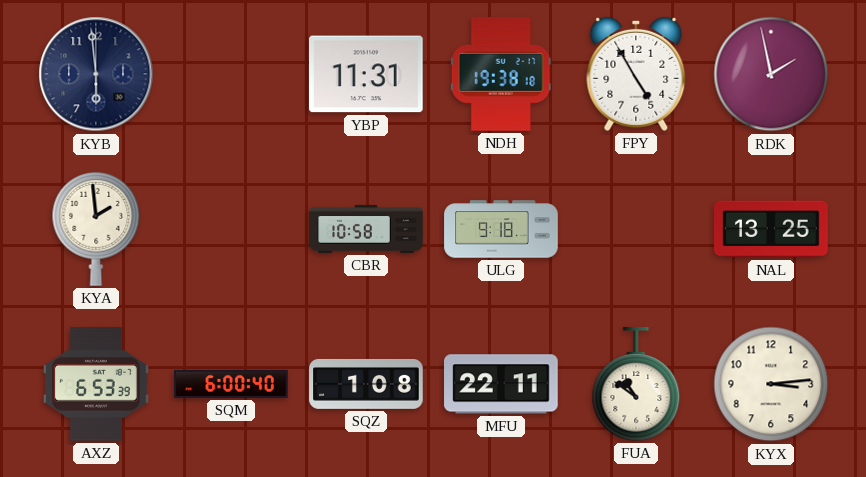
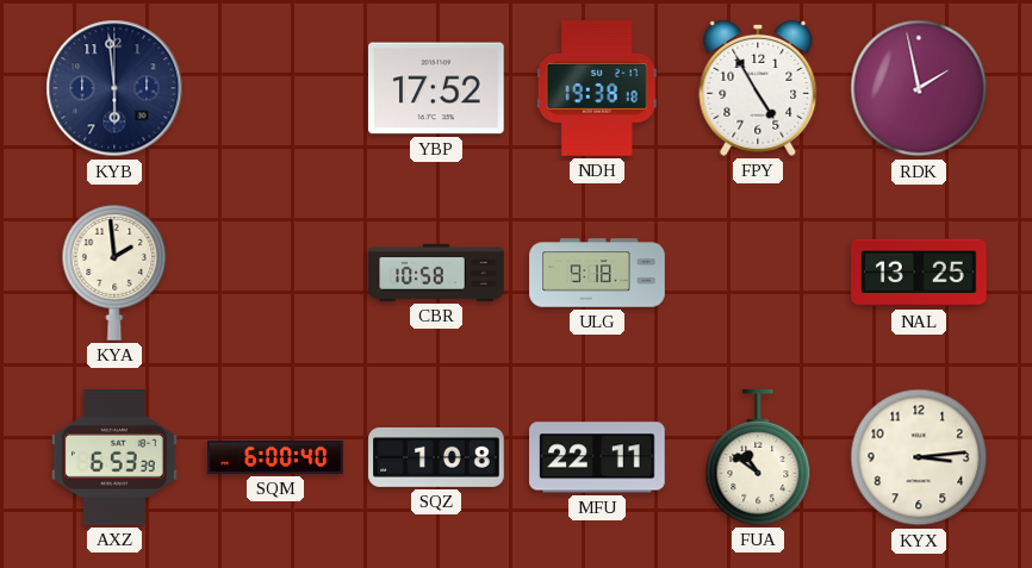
YBP: 11:31 -> 17:52 (437, 88)
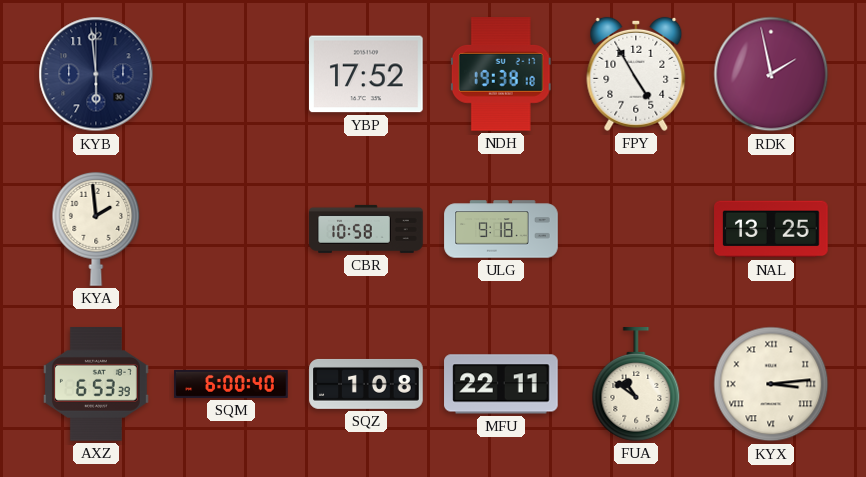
KYX numerals: Arabic -> Roman (771, 384)
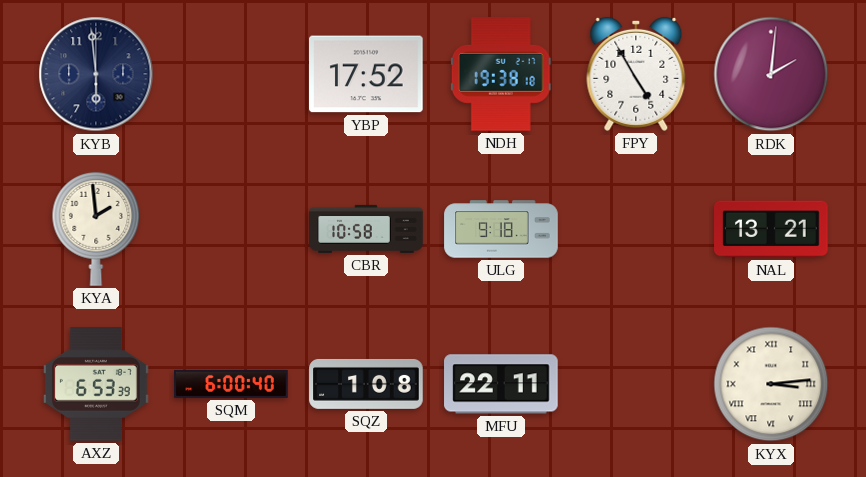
RDK: 1:58 -> 2:01 (771, 74)
NAL: 13:25 -> 13:21 (771, 229)
FUA: 10:51 -> none (636, 384)
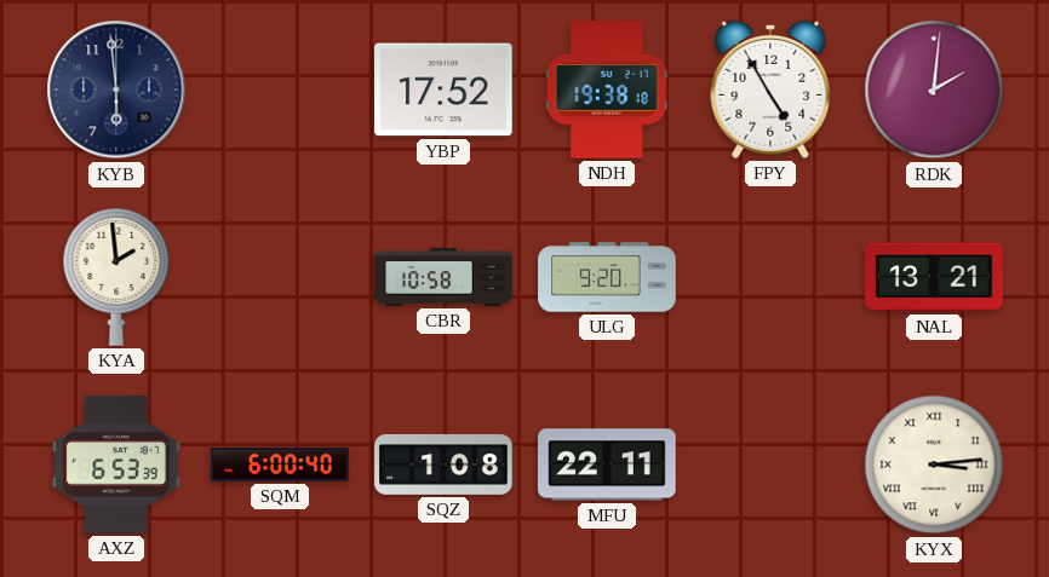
ULG: 9:18 -> 9:20 (607, 277)
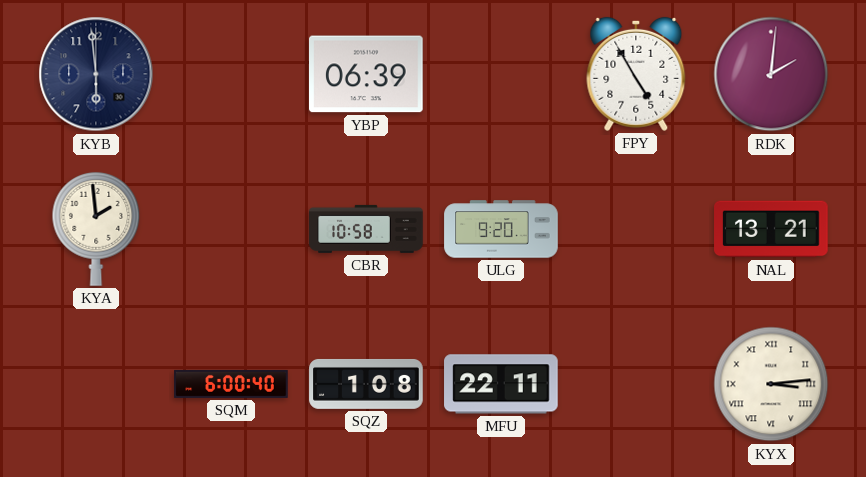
YBP: 17:52 -> 06:39 (367, 74)
NDH: 19:38 -> none (607, 90)
AXZ: 6:53 -> none (116, 465)
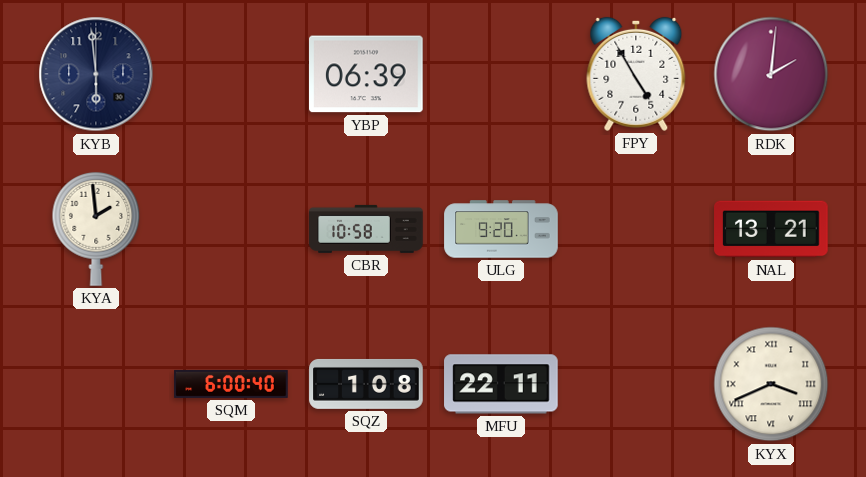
KYX: 3:14 -> 3:41 (771, 384)
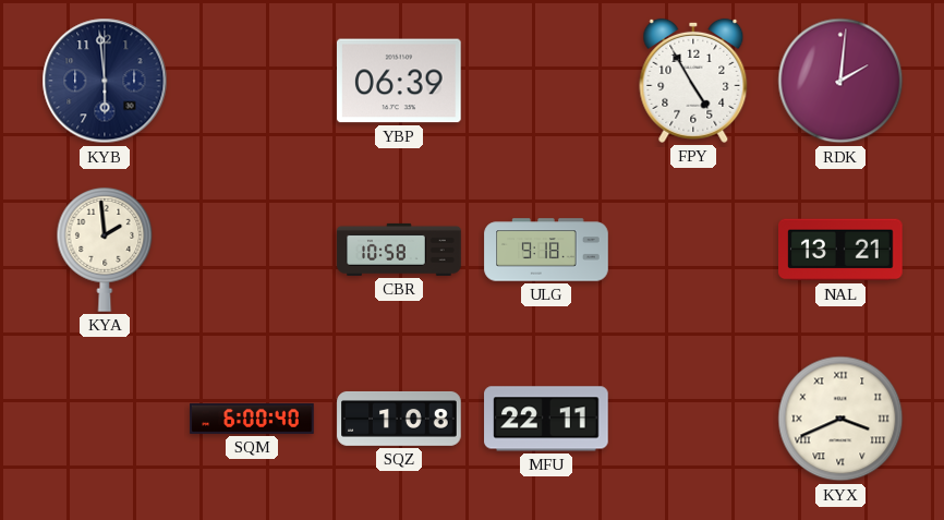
ULG: 9:20 -> 9:18 (546, 250)
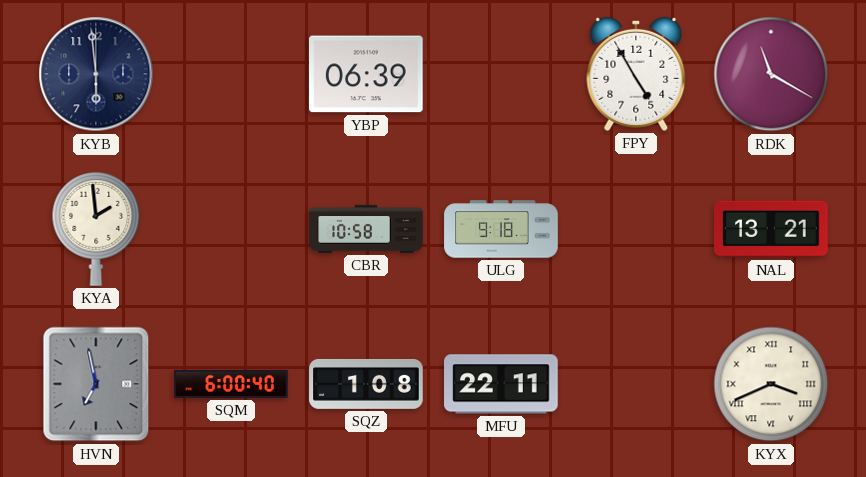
RDK: 2:01 -> 11:20 (771, 74)
HVN: none -> 6:58 (96, 384)
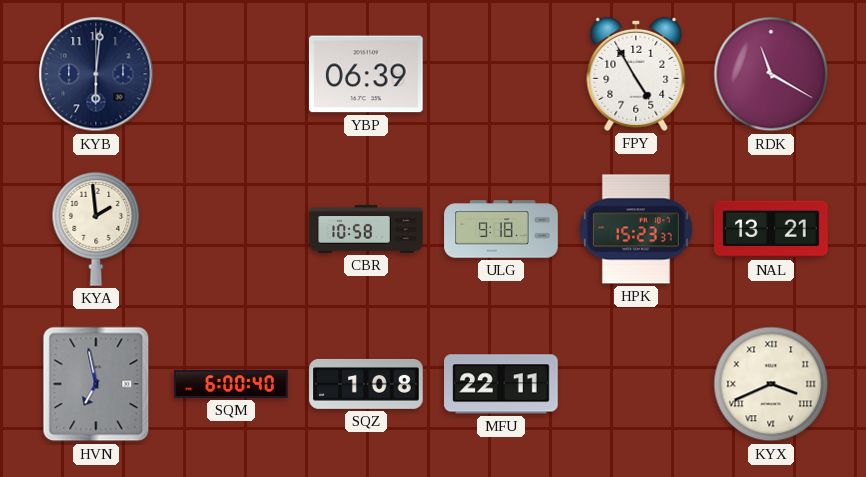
KYB: 5:59 -> 6:01 (96, 74)
HPK: none -> 15:23 (636, 229)
